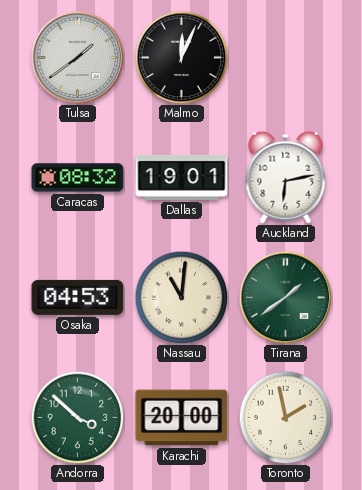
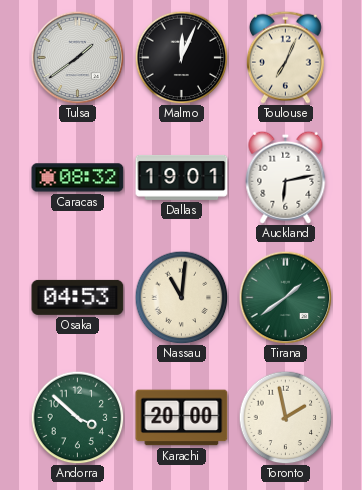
Toulouse: none -> 7:04 (285, 57)
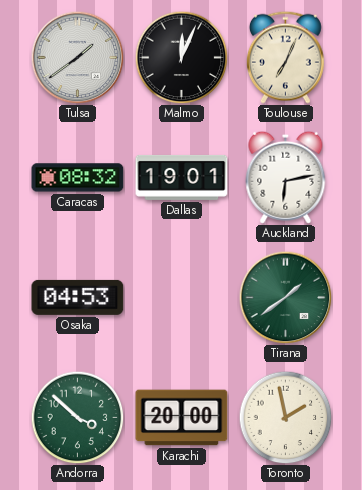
Nassau: 11:01 -> none (181, 297)
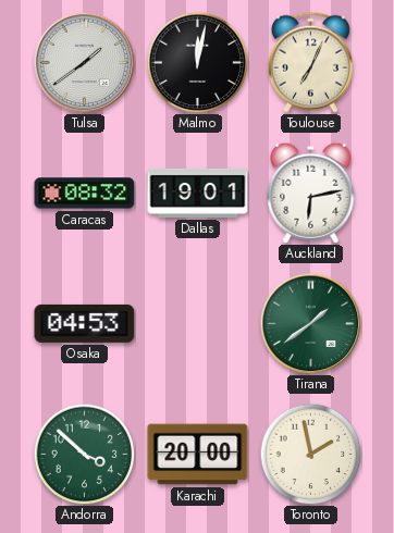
Malmo: 12:04 -> 12:02 (197, 62)
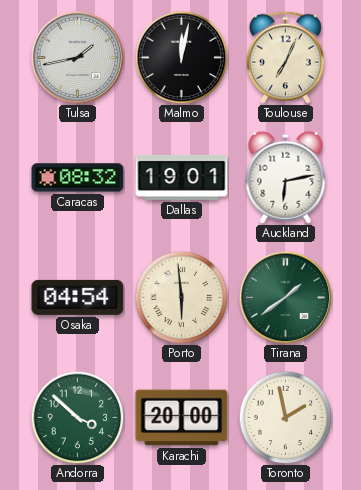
Tulsa: 1:39 -> 1:43 (77, 57)
Osaka: 04:53 -> 04:54 (78, 297)
Porto: none -> 5:59 (181, 297)
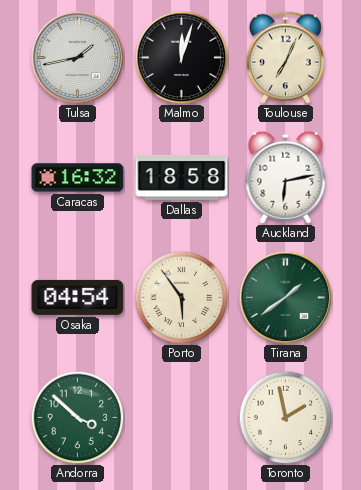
Malmo: 12:02 -> 12:03 (181, 57)
Caracas: 08:32 -> 16:32 (78, 178)
Dallas: 19:01 -> 18:58 (182, 177)
Porto: 5:59 -> 5:54 (181, 297)
Karachi: 20:00 -> none (182, 418)
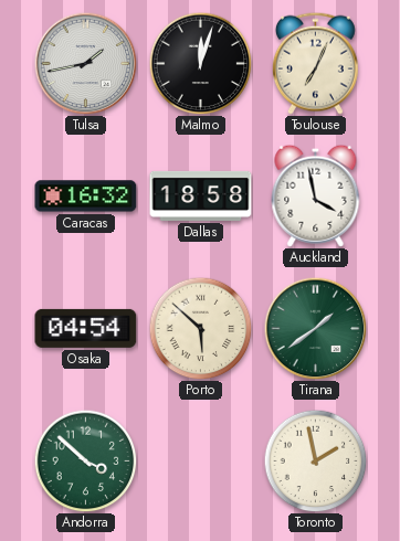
Auckland: 6:13 -> 3:58 (316, 195)
Porto: 5:54 -> 5:52 (200, 328)
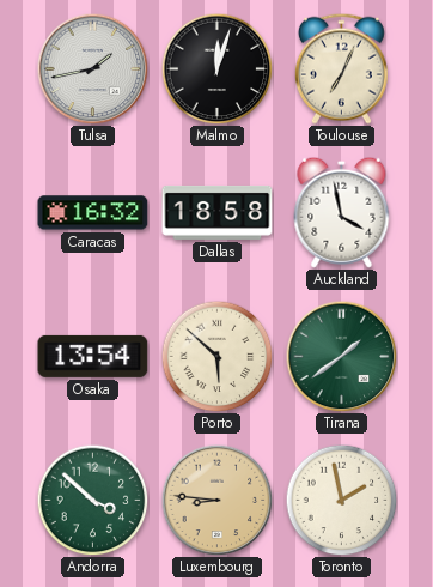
Osaka: 04:54 -> 13:54 (93, 356)
Luxembourg: none -> 8:46 (216, 500)
